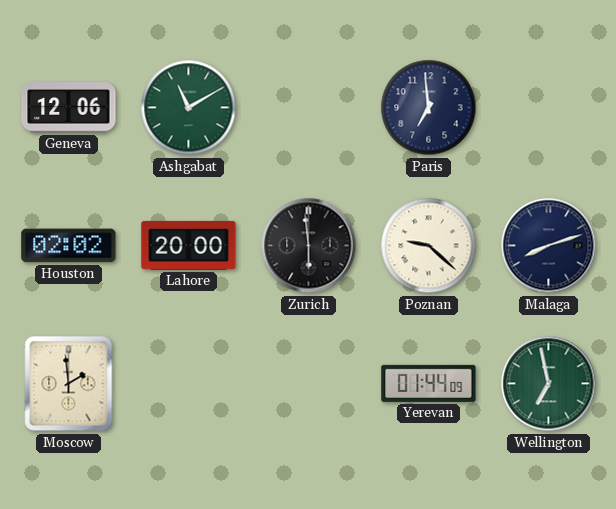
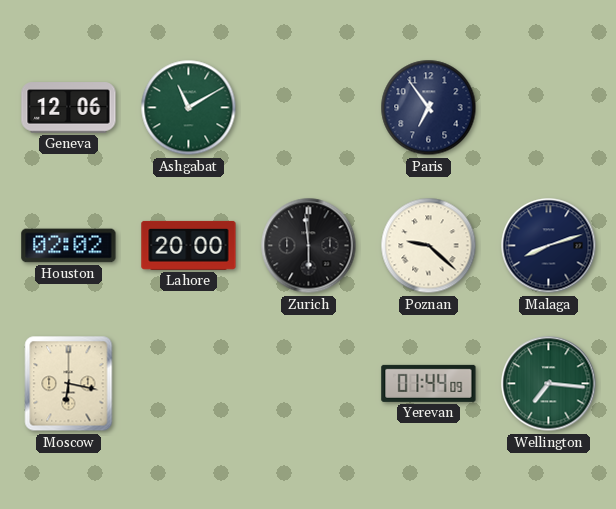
Paris: 6:59 -> 6:54 (429, 108)
Moscow: 1:59 -> 6:17 (69, 384)
Wellington: 6:58 -> 7:16 (549, 384)
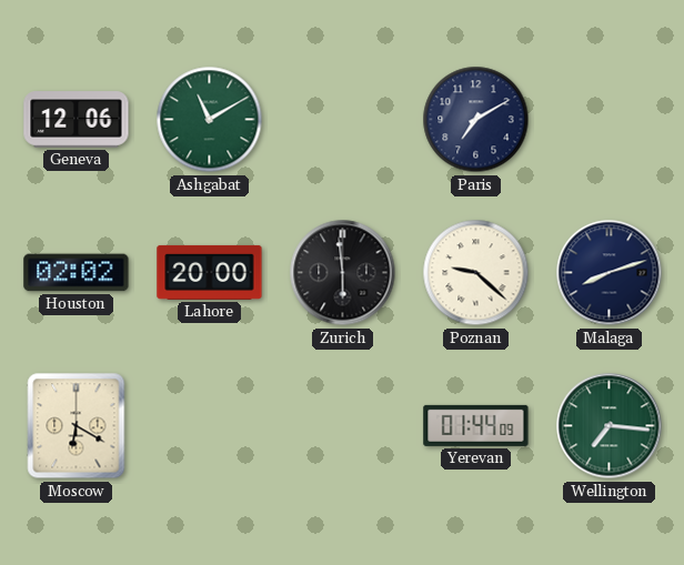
Paris: 6:54 -> 7:10 (476, 120)
Moscow: 6:17 -> 6:20 (77, 426)
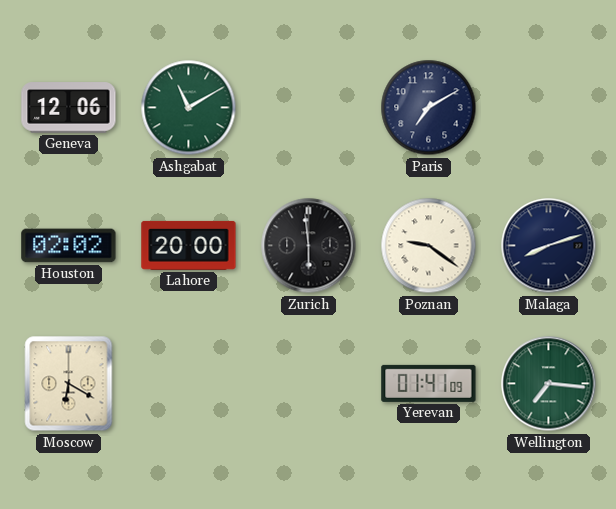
Poznan: 9:22 -> 9:21 (429, 246)
Yerevan: 01:44 -> 01:41 (429, 383)
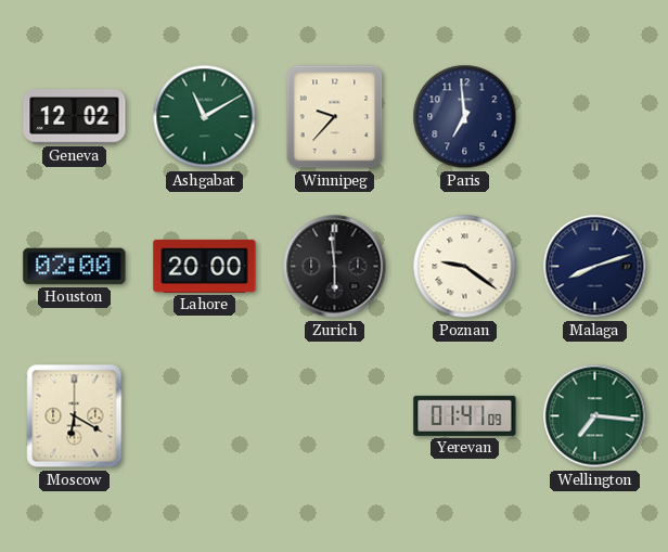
Geneva: 12:06 -> 12:02 (75, 117)
Winnipeg: none -> 9:37 (335, 117)
Paris: 7:10 -> 6:59 (465, 117)
Houston: 02:02 -> 02:00 (75, 267)
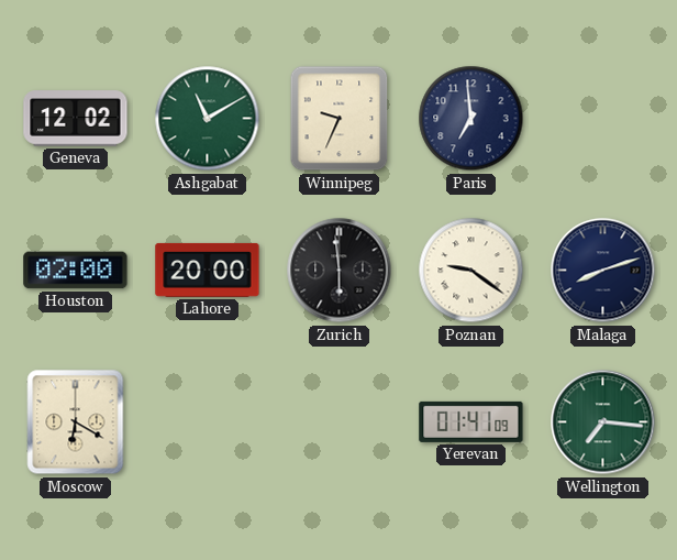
Winnipeg: 9:37 -> 9:34 (340, 119)
